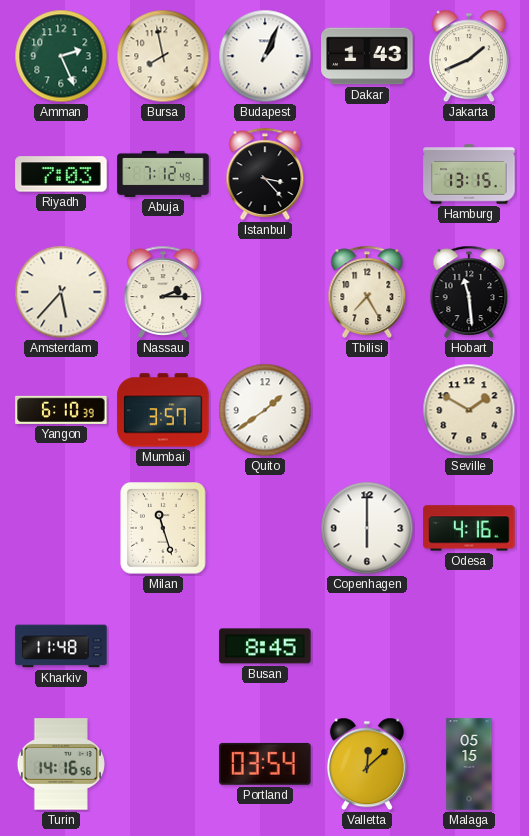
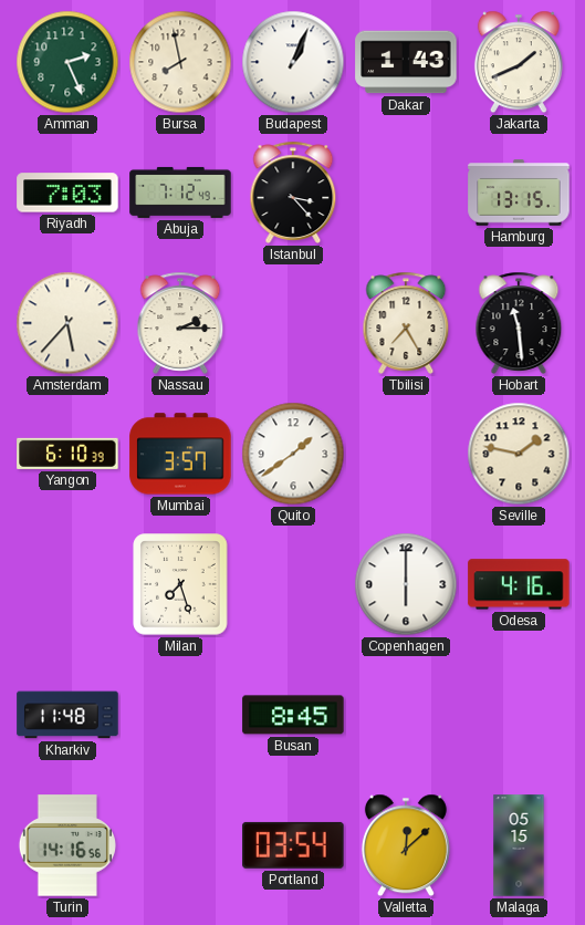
Seville: 1:50 -> 1:47 (519, 454)
Milan: 11:27 -> 7:27 (180, 584)
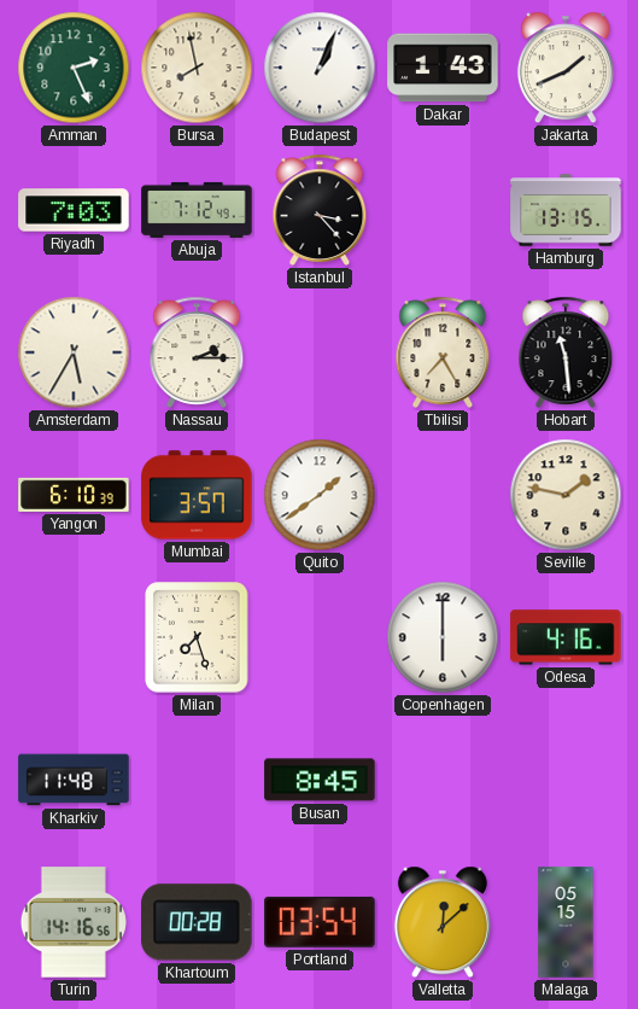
Amsterdam: 5:37 -> 5:35 (74, 352)
Khartoum: none -> 00:28 (197, 922)
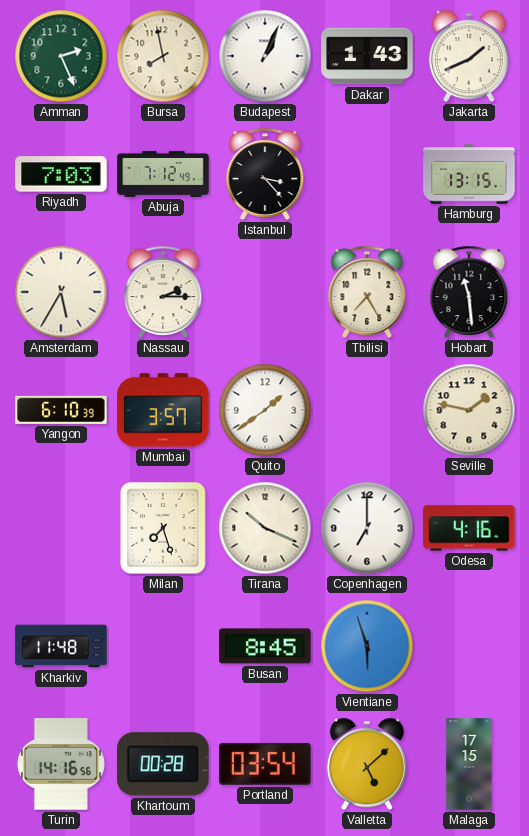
Tirana: none -> 10:19 (265, 528)
Copenhagen: 6:00 -> 7:00 (367, 528)
Vientiane: none -> 5:57 (367, 646)
Valletta: 12:08 -> 5:08 (367, 764)
Malaga: 05:15 -> 17:15 (469, 764)
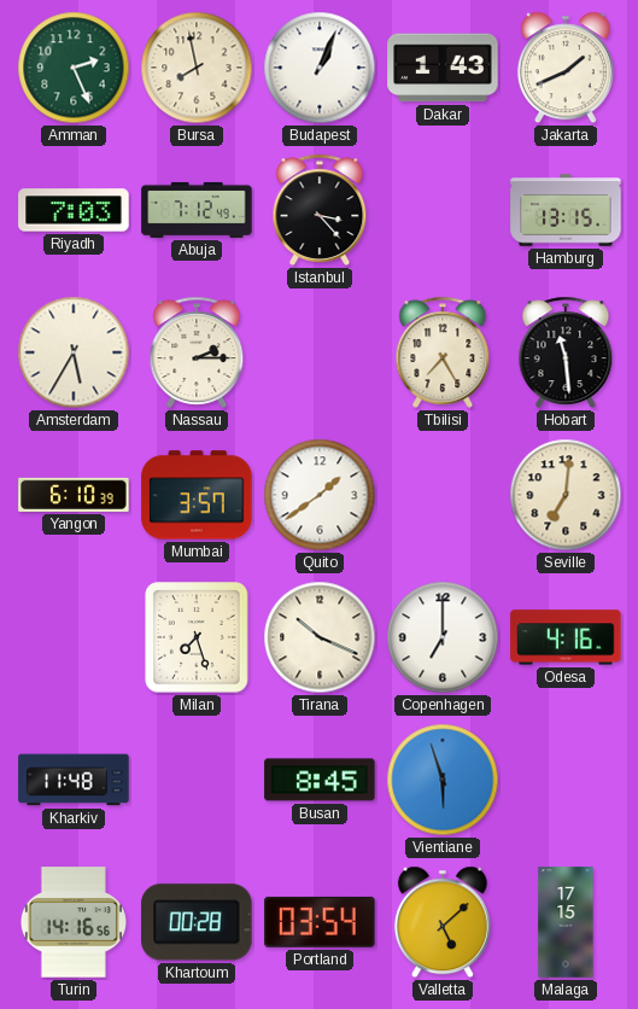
Seville: 1:47 -> 7:01 (566, 495)
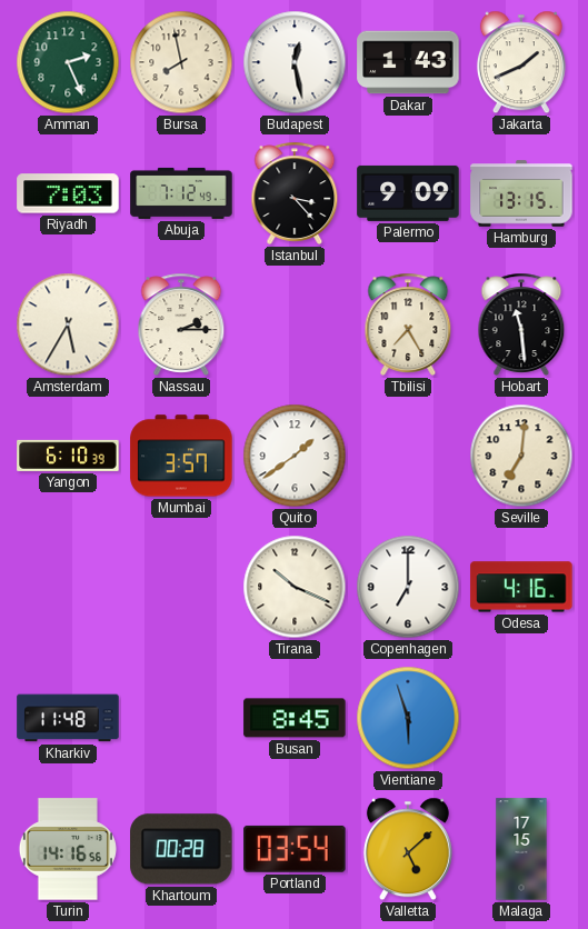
Budapest: 1:04 -> 12:28 (295, 62)
Palermo: none -> 9:09 (408, 193)
Milan: 7:27 -> none (197, 637)
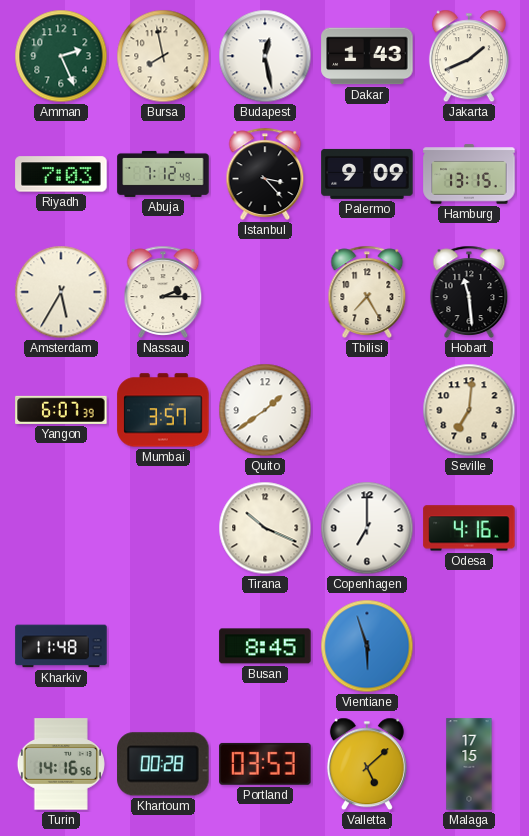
Yangon: 6:10 -> 6:07 (61, 410)
Portland: 03:54 -> 03:53 (265, 764)
